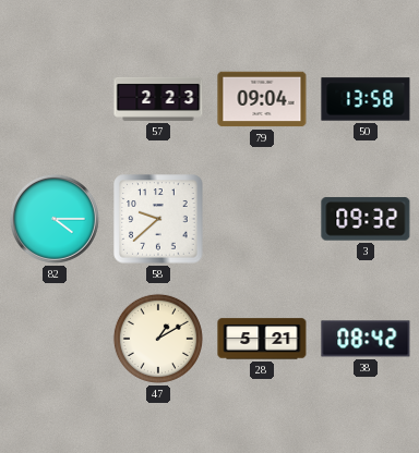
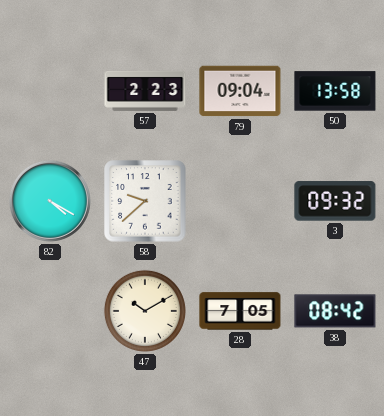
82: 4:15 -> 4:20 (50, 201)
47: 1:10 -> 10:10 (145, 311)
28: 5:21 -> 7:05 (240, 311)
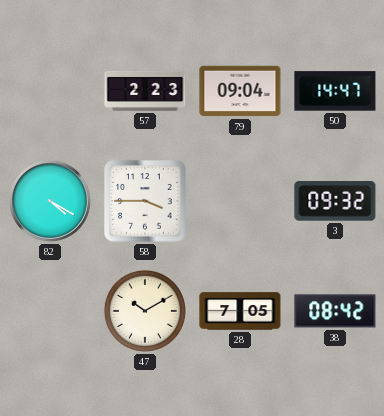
50: 13:58 -> 14:47 (335, 91)
58: 9:38 -> 3:45 (145, 201)
